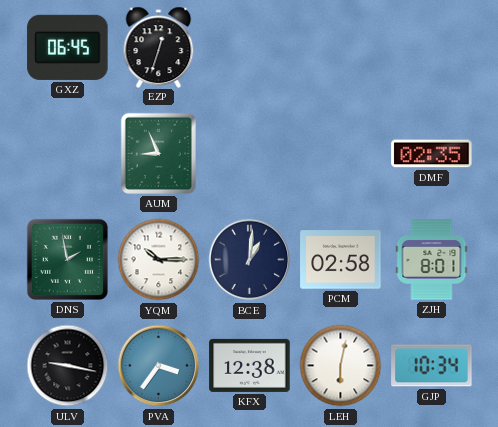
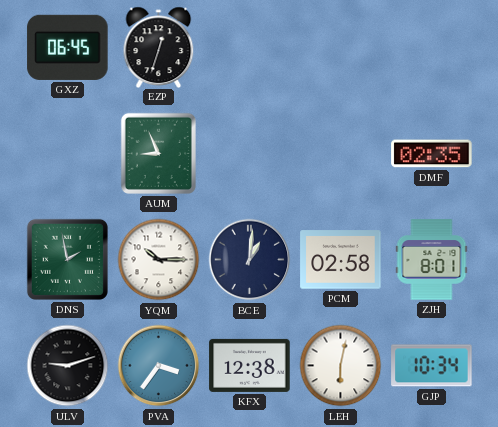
ULV: 9:17 -> 9:12 (68, 366)
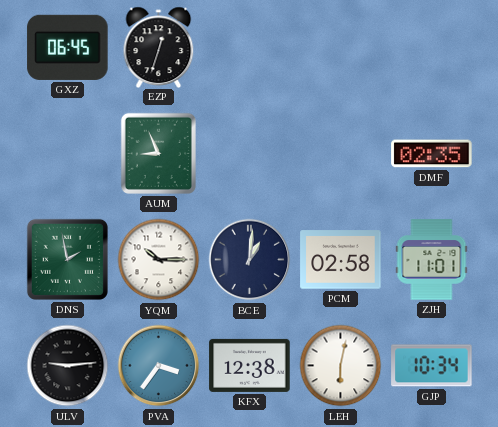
ZJH: 8:01 -> 11:01 (432, 260)
ULV: 9:12 -> 9:14 (68, 366)
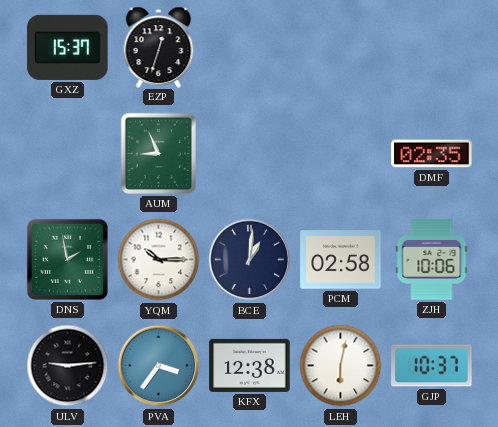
GXZ: 06:45 -> 15:37 (68, 47)
ZJH: 11:01 -> 10:06 (432, 260)
GJP: 10:34 -> 10:37 (432, 366)
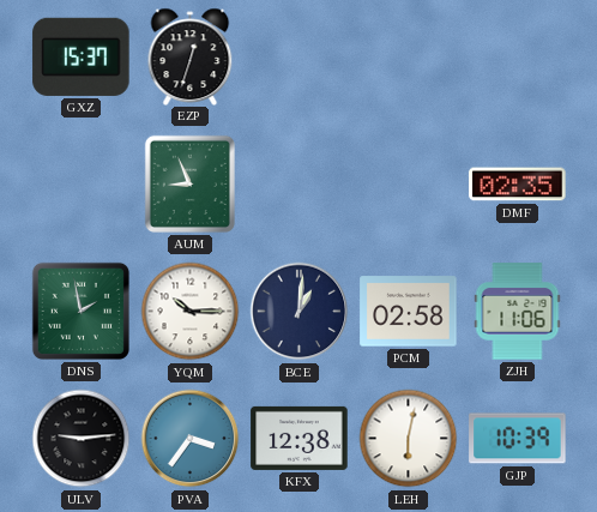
ZJH: 10:06 -> 11:06 (518, 312)
GJP: 10:37 -> 10:39 (518, 439)
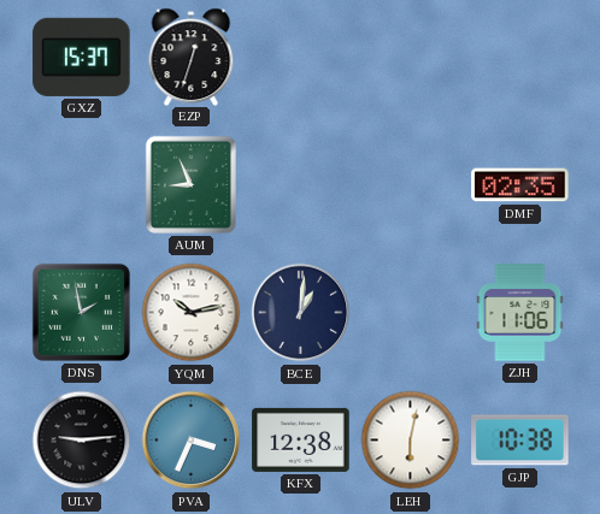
YQM: 10:15 -> 10:13 (192, 313)
PCM: 02:58 -> none (409, 312)
PVA: 3:36 -> 3:34 (192, 441)
GJP: 10:39 -> 10:38 (520, 441)
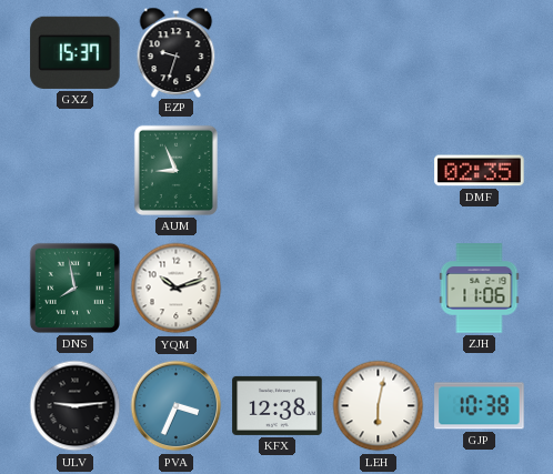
EZP: 12:33 -> 9:33 (177, 52)
DNS: 1:58 -> 7:58 (74, 288)
YQM: 10:13 -> 10:12 (177, 289)
BCE: 1:01 -> none (301, 313)
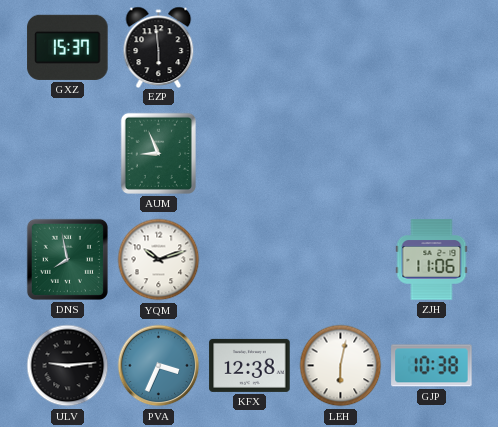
EZP: 9:33 -> 5:59 (159, 47)
DMF: 02:35 -> none (480, 171)
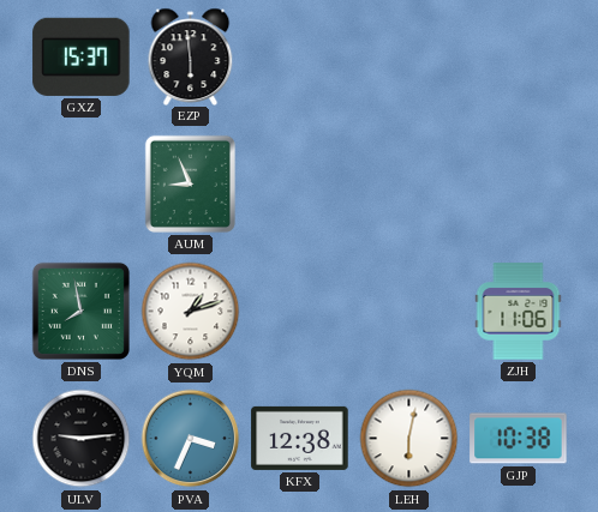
YQM: 10:12 -> 1:12 (191, 312)
